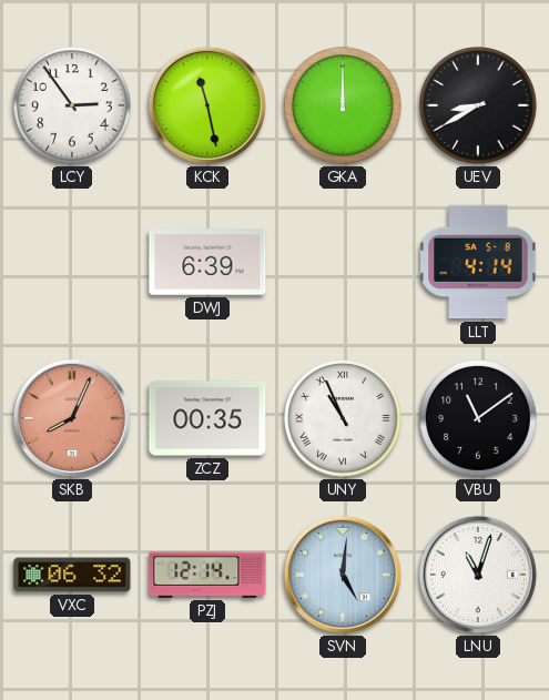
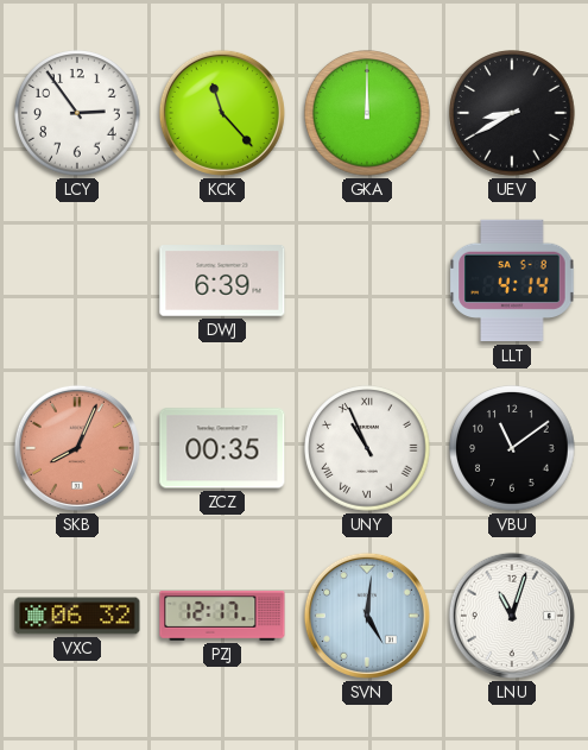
KCK: 11:28 -> 11:23 (222, 113)
PZJ: 12:14 -> 12:17 (222, 616)
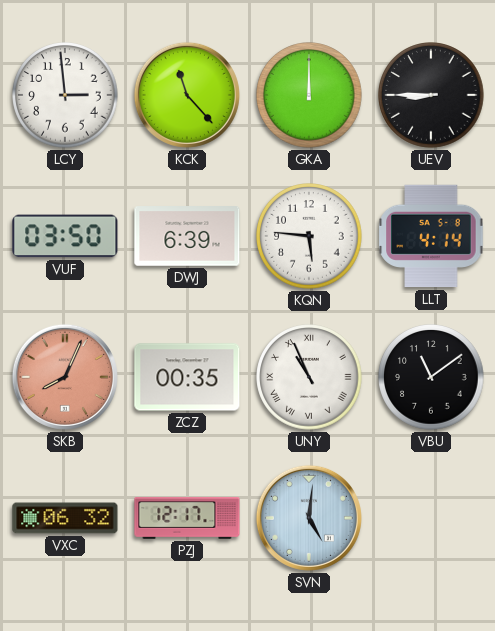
LCY: 2:54 -> 2:59 (65, 95)
UEV: 8:40 -> 8:45 (431, 95)
VUF: none -> 03:50 (65, 236)
KQN: none -> 5:46 (309, 236)
LNU: 11:03 -> none (512, 616)
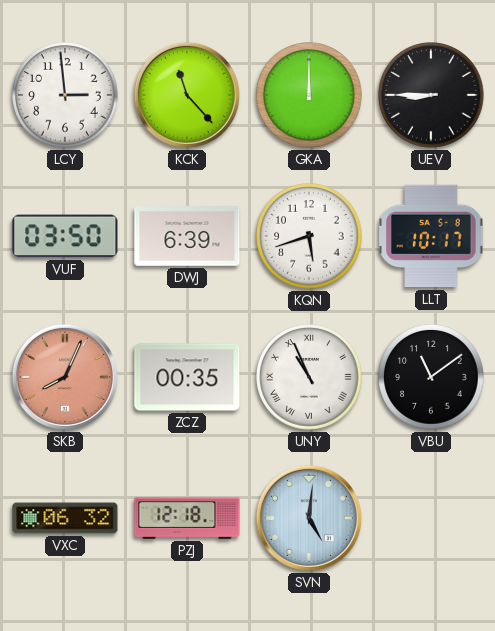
KQN: 5:46 -> 5:42 (309, 236)
LLT: 4:14 -> 10:17 (431, 236)
PZJ: 12:17 -> 12:18 (187, 518)
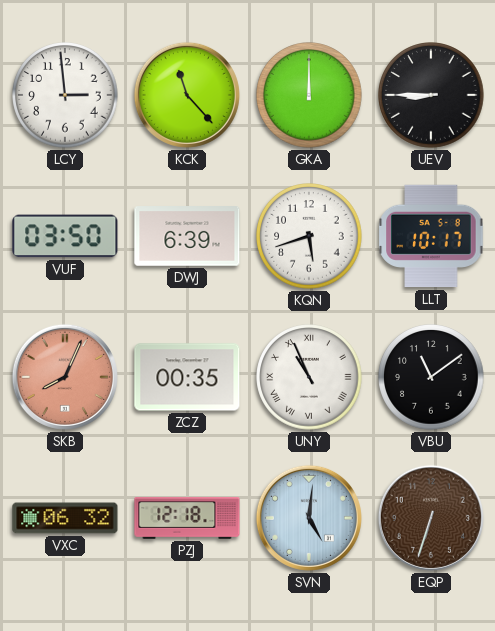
EQP: none -> 6:33 (431, 518)
